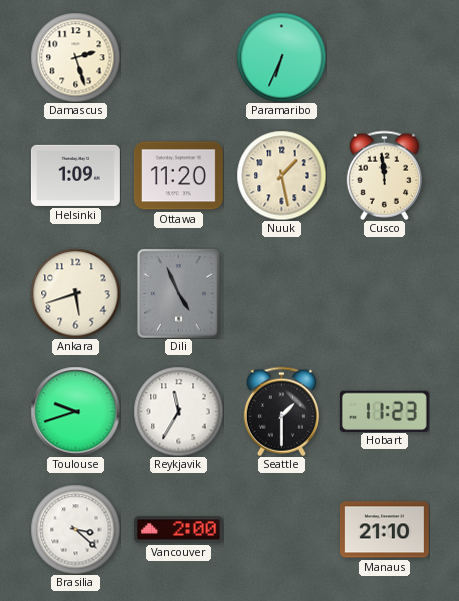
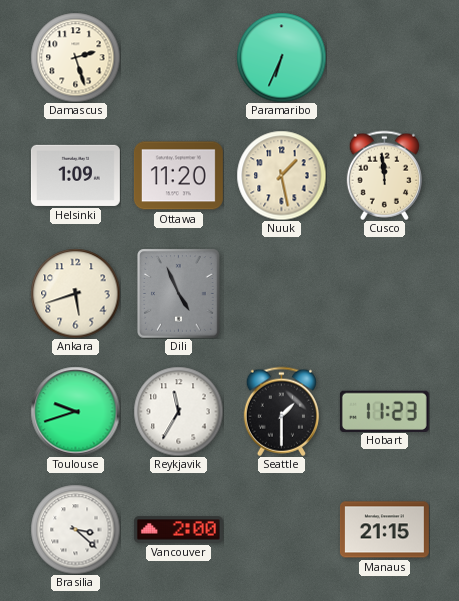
Manaus: 21:10 -> 21:15 (384, 530)
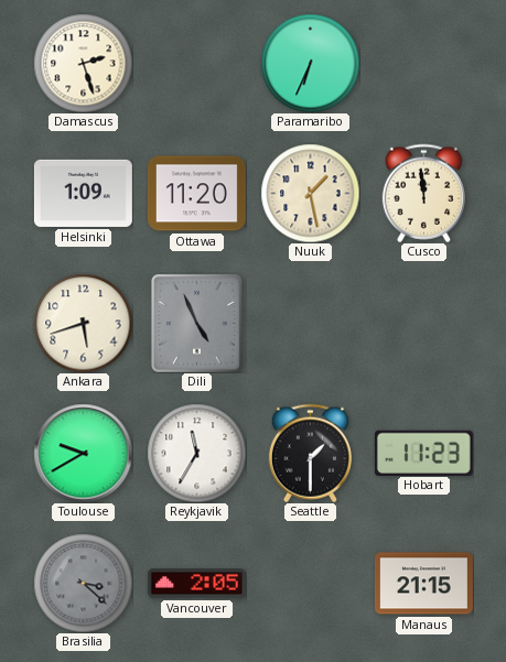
Toulouse: 9:42 -> 9:40 (83, 453)
Brasilia dial: white -> grey (83, 583)
Vancouver: 2:00 -> 2:05 (196, 584)
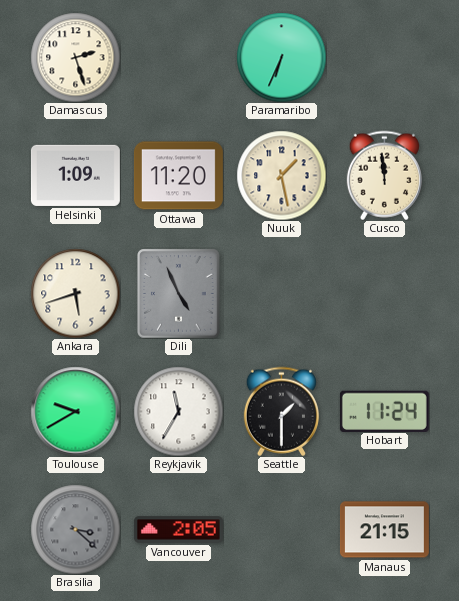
Hobart: 11:23 -> 11:24 (384, 411)
